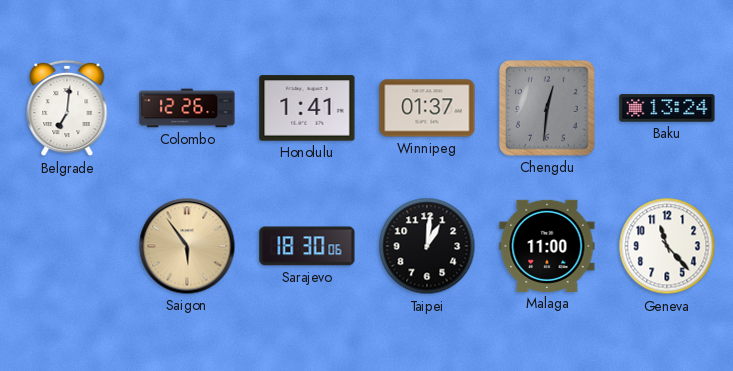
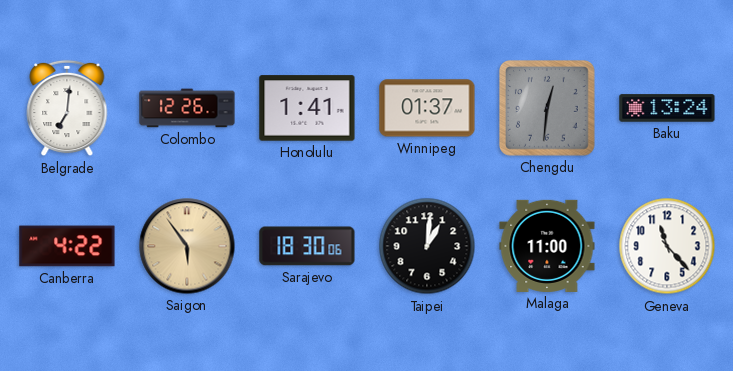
Canberra: none -> 4:22 (67, 246)
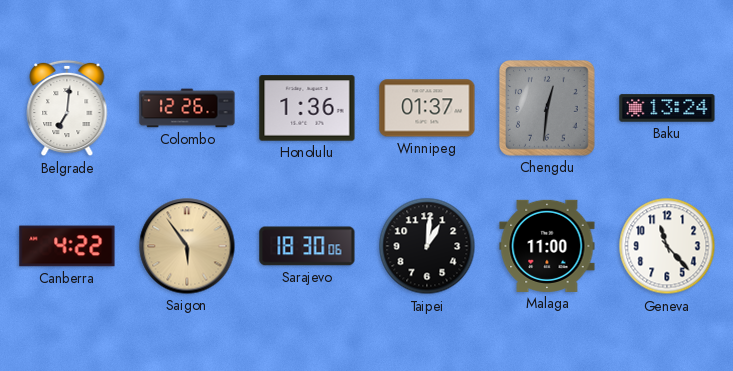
Honolulu: 1:41 -> 1:36 (307, 108)
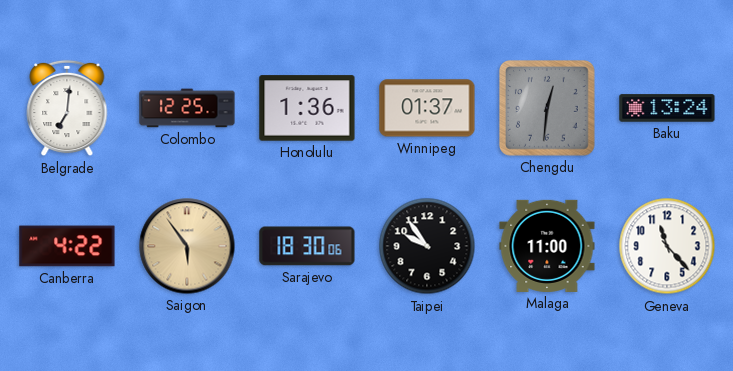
Colombo: 12:26 -> 12:25 (187, 108)
Taipei: 1:01 -> 9:54 (427, 246)
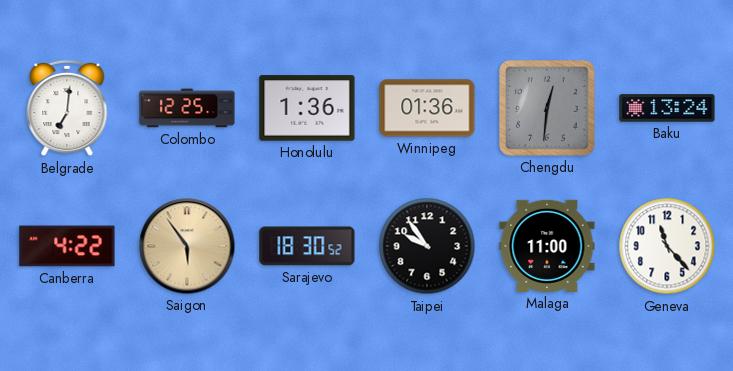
Winnipeg: 01:37 -> 01:36 (427, 108)
Sarajevo: 18:30:06 -> 18:30:52 (307, 246)
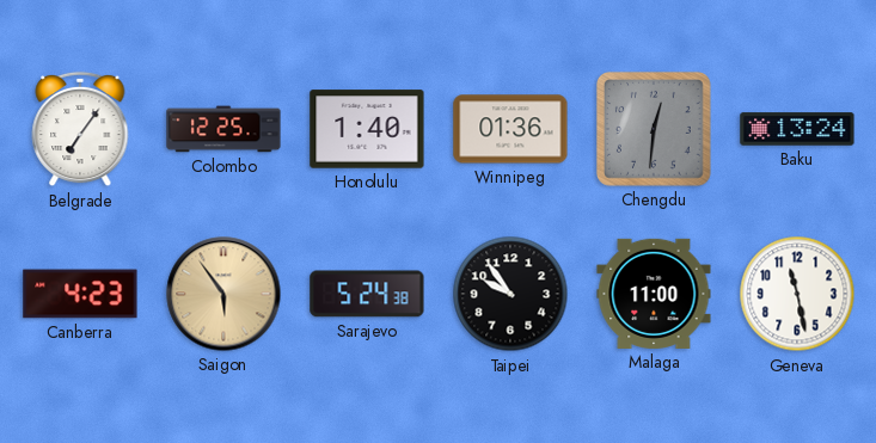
Belgrade: 7:01 -> 7:06 (80, 129)
Honolulu: 1:36 -> 1:40 (367, 129)
Canberra: 4:22 -> 4:23 (80, 294)
Sarajevo: 18:30 -> 5:24 (367, 294)
Geneva: 11:23 -> 11:28 (797, 294)
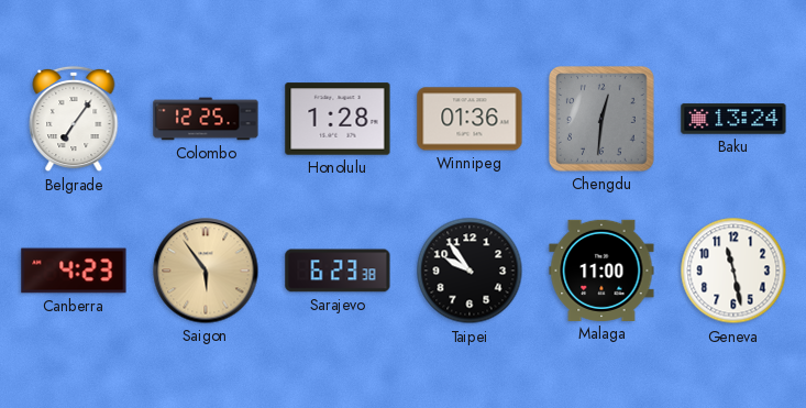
Honolulu: 1:40 -> 1:28 (338, 119)
Sarajevo: 5:24 -> 6:23 (338, 271)
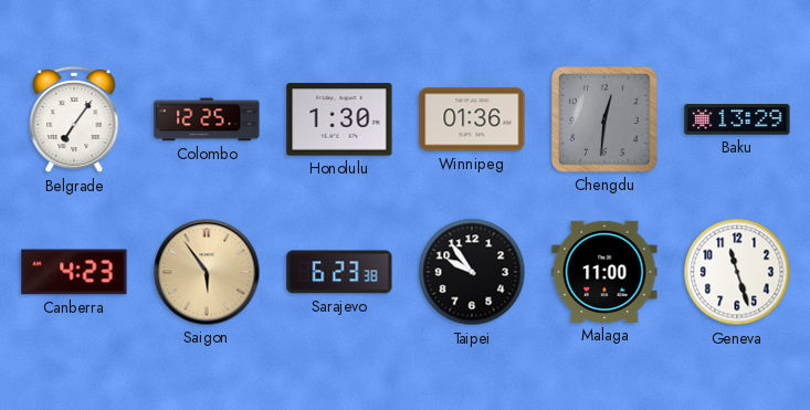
Honolulu: 1:28 -> 1:30 (339, 119)
Baku: 13:24 -> 13:29 (737, 119)
Geneva: 11:28 -> 11:27 (737, 272)
